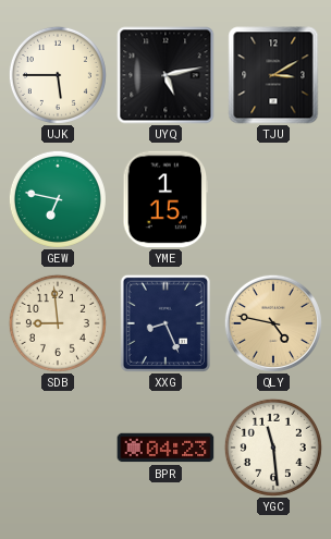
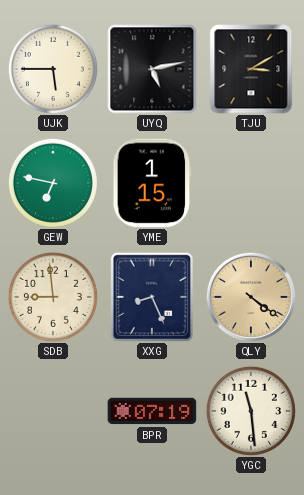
QLY: 4:47 -> 4:21 (251, 297)
BPR: 04:23 -> 07:19 (152, 411)
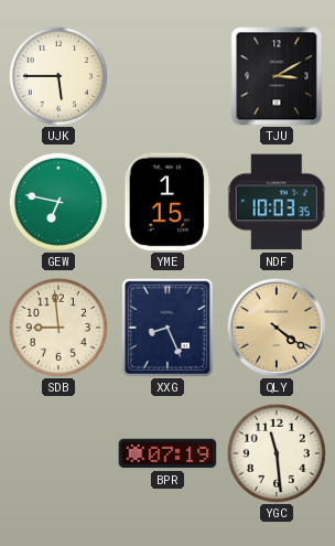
UYQ: 5:13 -> none (152, 69)
NDF: none -> 10:03 (277, 202)
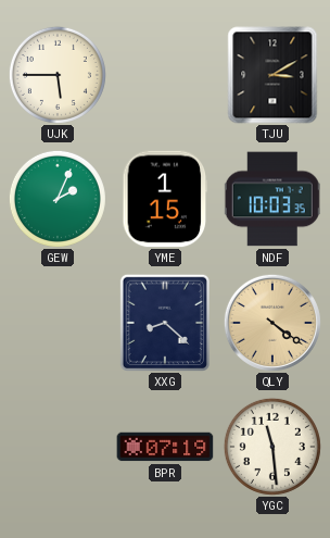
GEW: 6:47 -> 2:04 (58, 199)
SDB: 8:59 -> none (58, 328)
XXG: 8:26 -> 8:22 (165, 323)
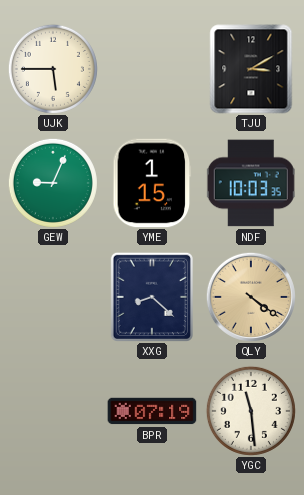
GEW: 2:04 -> 9:04 (53, 183)
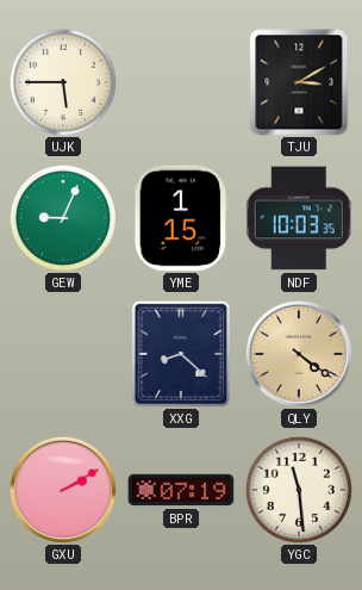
GXU: none -> 2:10 (63, 490)
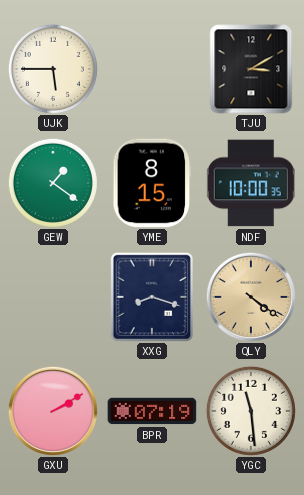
GEW: 9:04 -> 1:21 (53, 183)
YME: 1:15 -> 8:15 (152, 183)
NDF: 10:03 -> 10:00 (251, 183)
XXG: 8:22 -> 8:18 (152, 297)
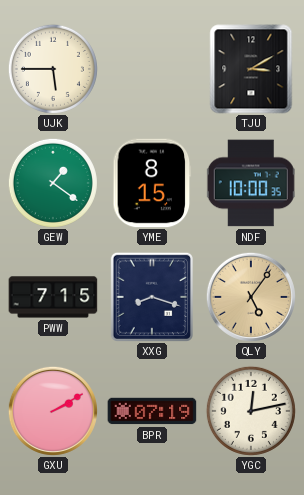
PWW: none -> 7:15 (53, 297)
QLY: 4:21 -> 5:06 (251, 297)
YGC: 11:29 -> 12:13 (251, 411)
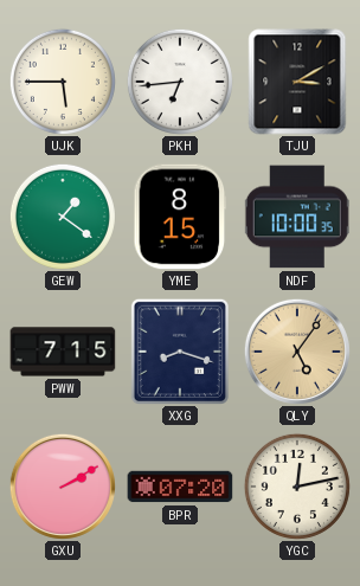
PKH: none -> 6:44 (180, 82)
BPR: 07:19 -> 07:20 (180, 487)
